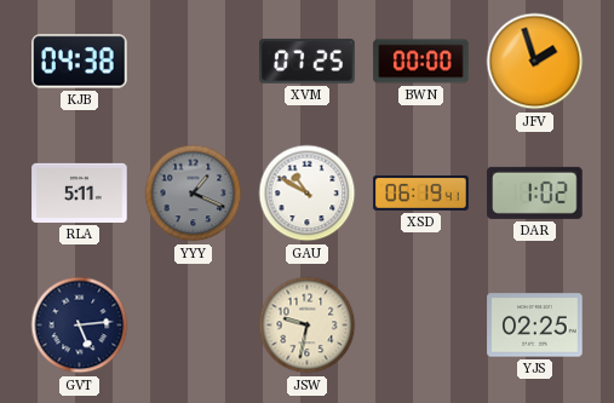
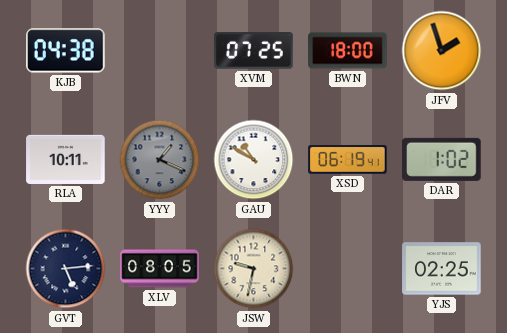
BWN: 00:00 -> 18:00 (348, 51)
RLA: 5:11 -> 10:11 (66, 159)
XLV: none -> 08:05 (160, 269)
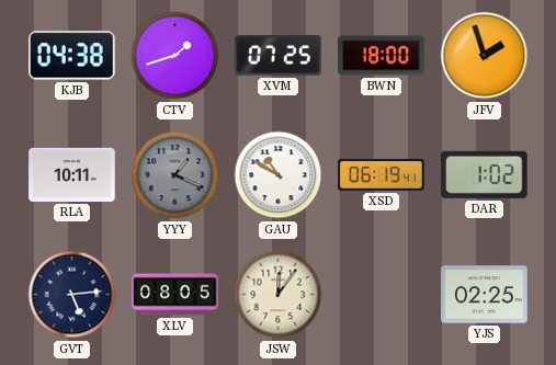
CTV: none -> 1:42 (175, 56)
JSW: 9:32 -> 12:06 (279, 295)
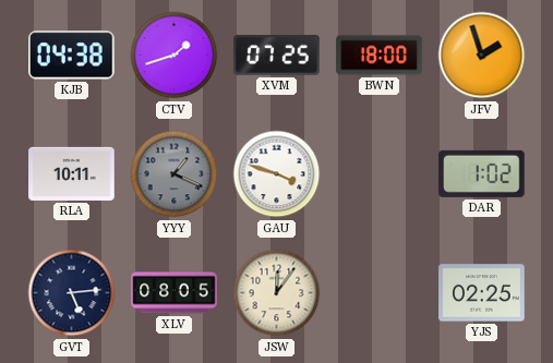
GAU: 10:50 -> 3:48 (277, 174)
XSD: 06:19 -> none (382, 175)
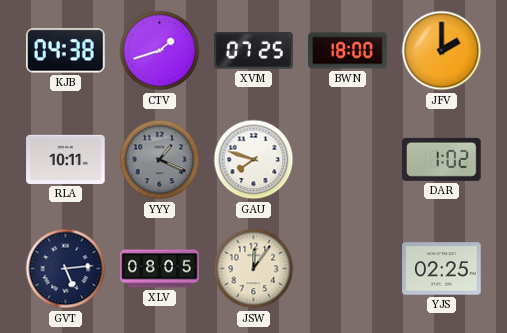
JFV: 1:57 -> 2:00 (442, 51)
GAU: 3:48 -> 7:48 (254, 160)
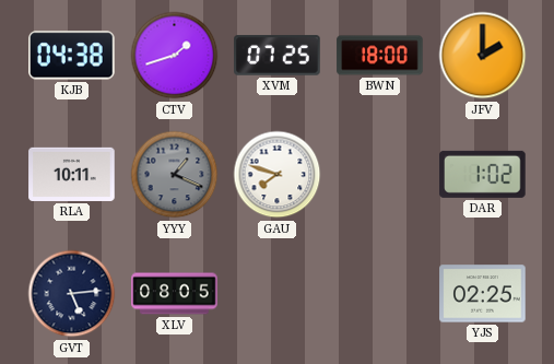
JSW: 12:06 -> none (254, 269)
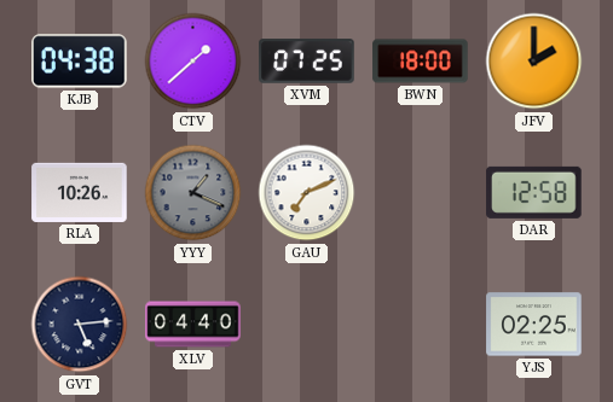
CTV: 1:42 -> 1:38 (193, 62)
RLA: 10:11 -> 10:26 (80, 192)
GAU: 7:48 -> 7:11 (307, 193)
DAR: 1:02 -> 12:58 (534, 192)
XLV: 08:05 -> 04:40 (193, 325)
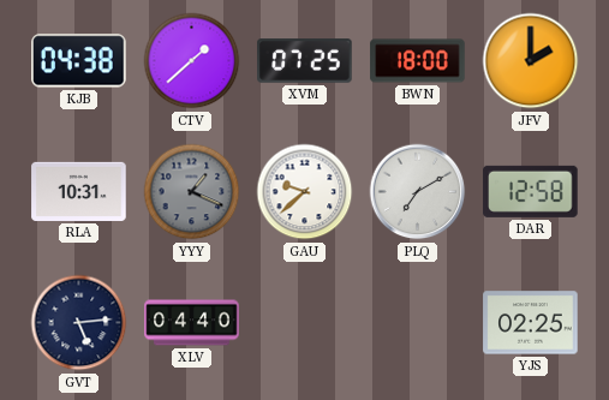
RLA: 10:26 -> 10:31 (79, 191)
GAU: 7:11 -> 9:38 (305, 192)
PLQ: none -> 7:10 (418, 192)
